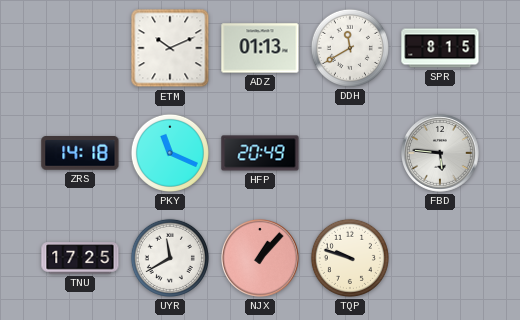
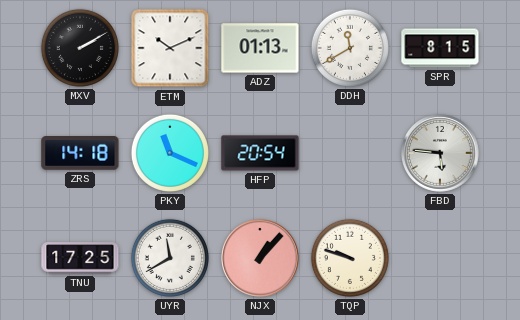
MXV: none -> 2:10 (80, 48)
HFP: 20:49 -> 20:54 (260, 153)
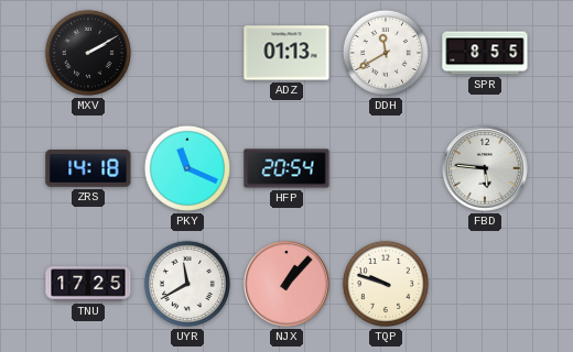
ETM: 10:11 -> none (170, 48)
SPR: 8:15 -> 8:55 (485, 53)
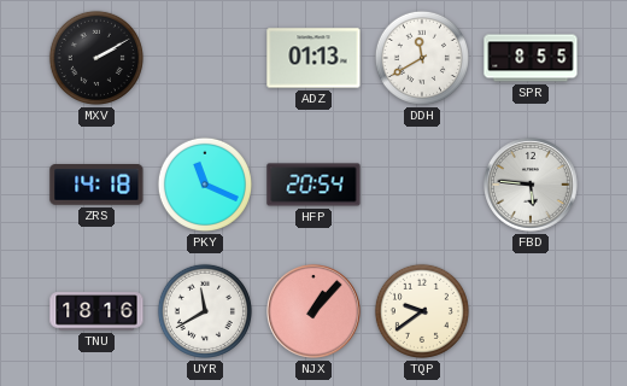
TNU: 17:25 -> 18:16 (96, 311)
TQP: 9:48 -> 9:39 (422, 311)
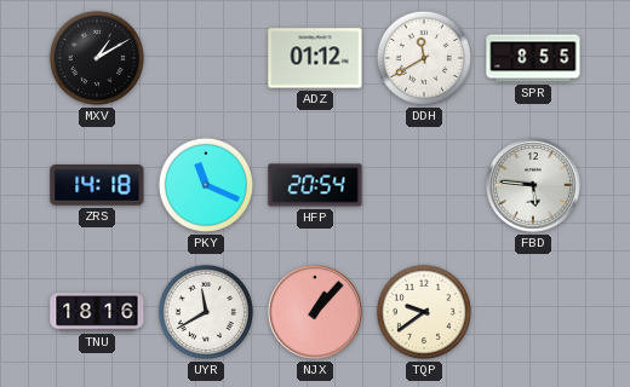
MXV: 2:10 -> 1:10 (97, 58)
ADZ: 01:13 -> 01:12 (315, 58)
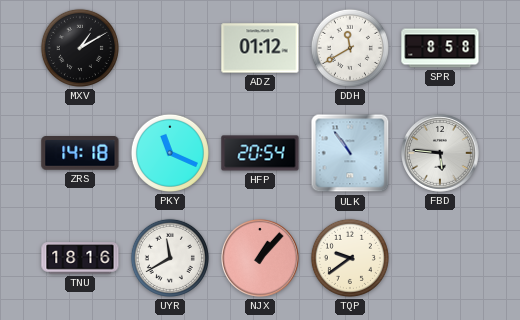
SPR: 8:55 -> 8:58 (440, 48)
ULK: none -> 10:54 (350, 153)
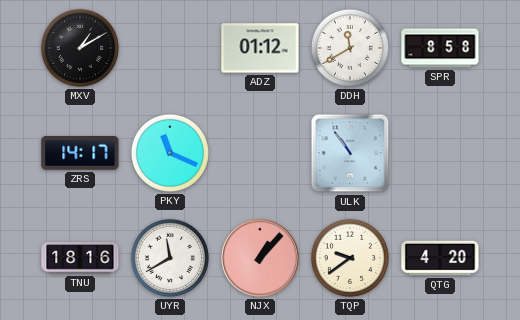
ZRS: 14:18 -> 14:17 (80, 153)
HFP: 20:54 -> none (260, 153)
FBD: 5:46 -> none (441, 154)
QTG: none -> 4:20 (440, 258)
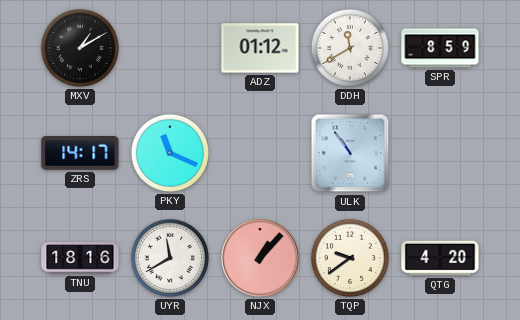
SPR: 8:58 -> 8:59 (440, 48)
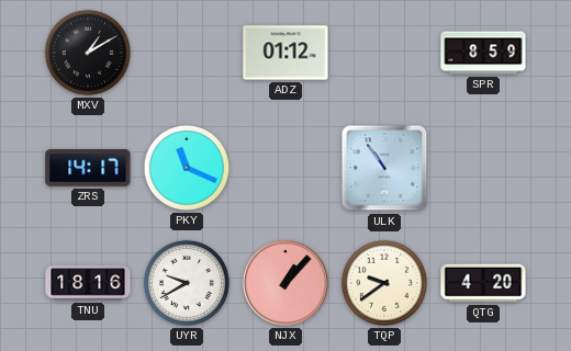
DDH: 11:40 -> none (350, 48)
UYR: 11:40 -> 9:40 (187, 283)
